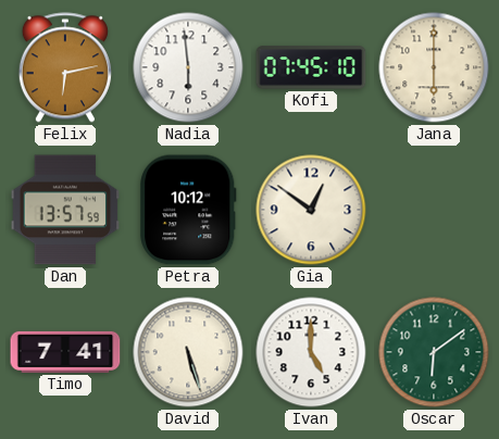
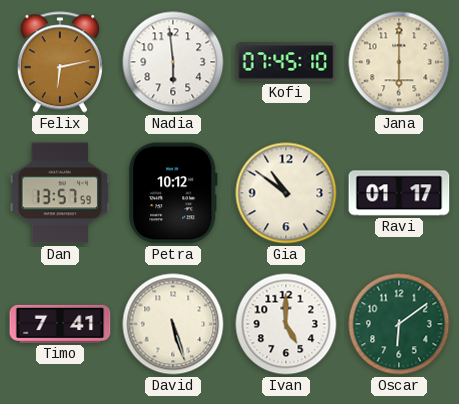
Gia: 12:51 -> 10:51 (286, 193)
Ravi: none -> 01:17 (399, 193)
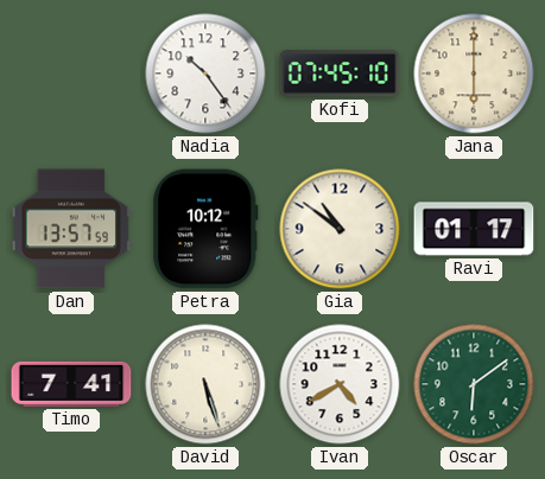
Felix: 6:13 -> none (60, 62)
Nadia: 5:59 -> 10:24 (205, 74)
Ivan: 5:00 -> 4:40 (340, 384)
